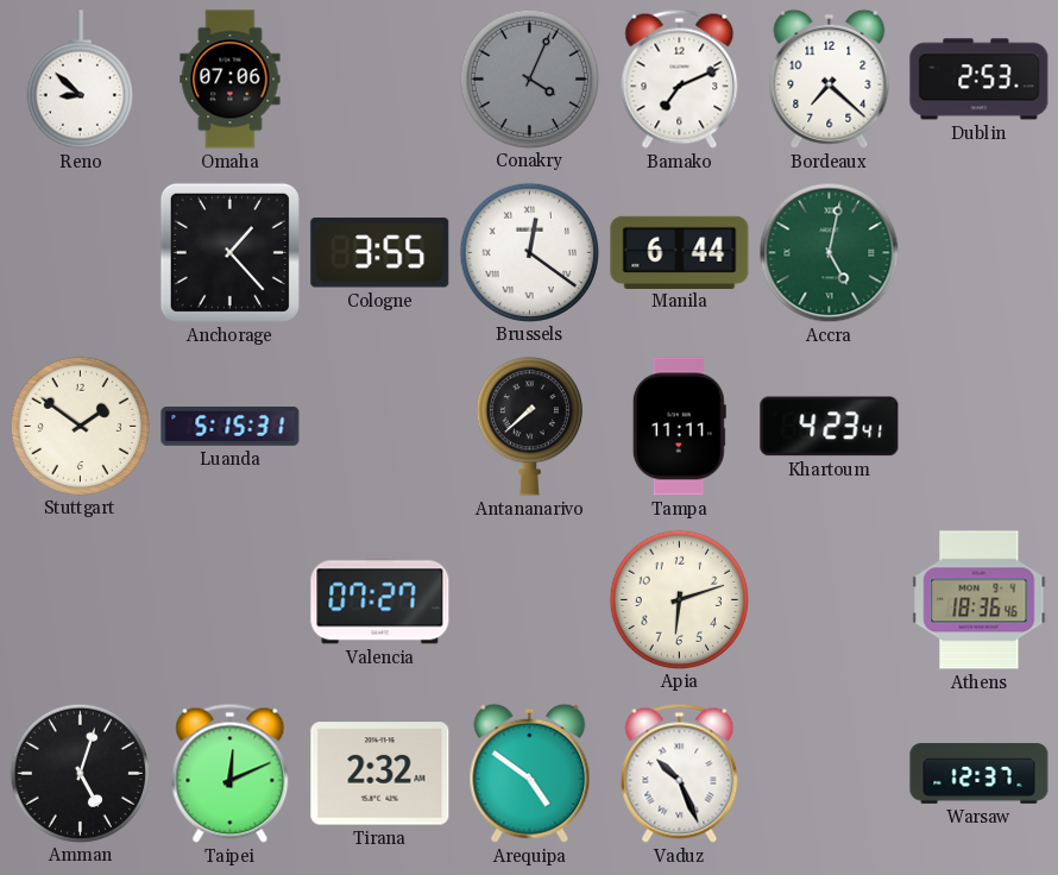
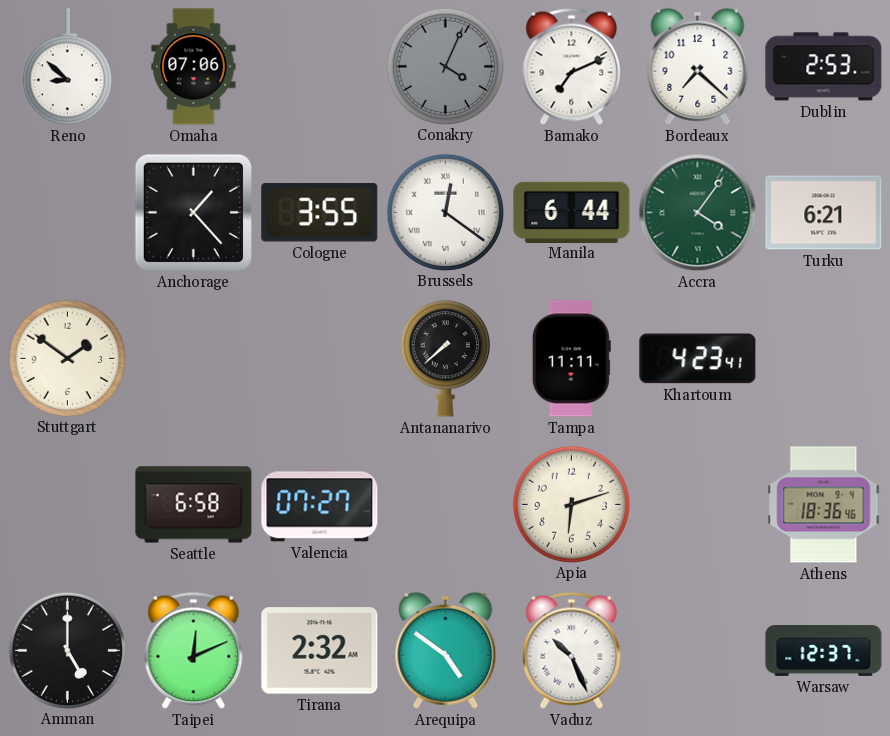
Accra: 5:02 -> 4:06 (698, 213)
Turku: none -> 6:21 (824, 213)
Luanda: 5:15 -> none (231, 427)
Seattle: none -> 6:58 (194, 505)
Amman: 5:03 -> 5:00 (67, 650)
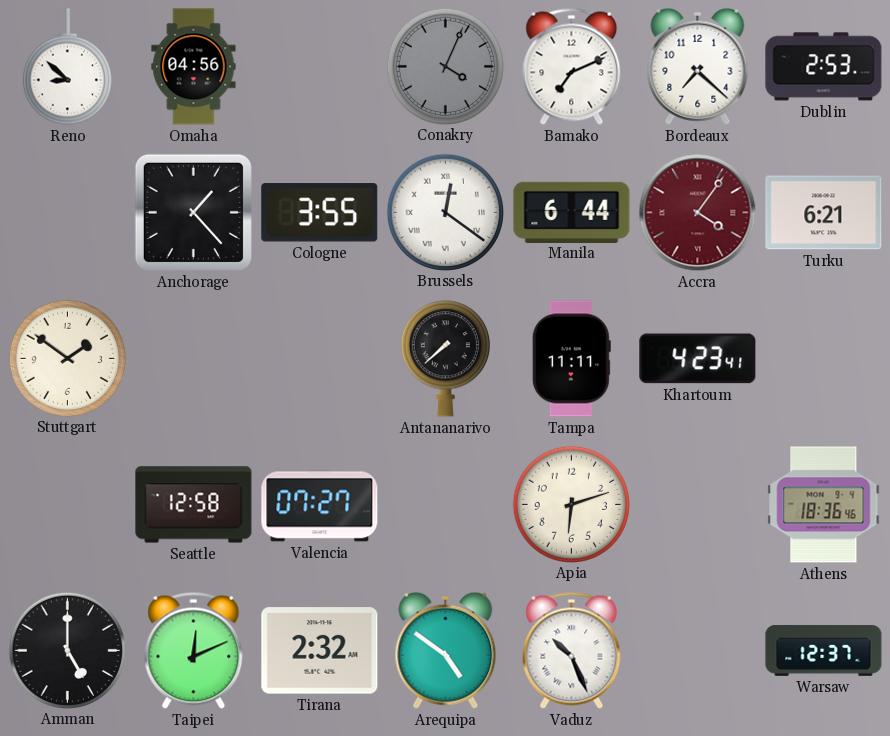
Omaha: 07:06 -> 04:56 (194, 67)
Accra dial: green -> burgundy (698, 213)
Seattle: 6:58 -> 12:58 (194, 505)
